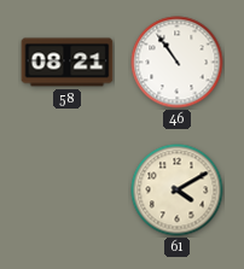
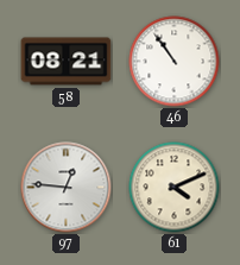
97: none -> 12:46 (67, 188)
61: 4:10 -> 4:11 (175, 188)
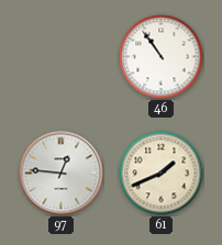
58: 08:21 -> none (67, 62)
61: 4:11 -> 1:41 (162, 174)
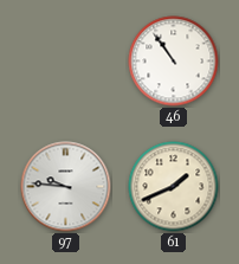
97: 12:46 -> 9:46 (66, 187)
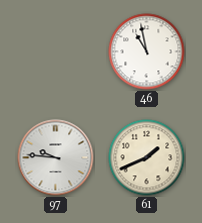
46: 10:54 -> 10:58 (147, 52)
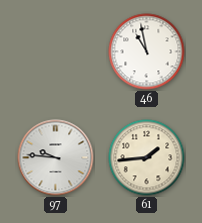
61: 1:41 -> 1:44 (147, 158)
